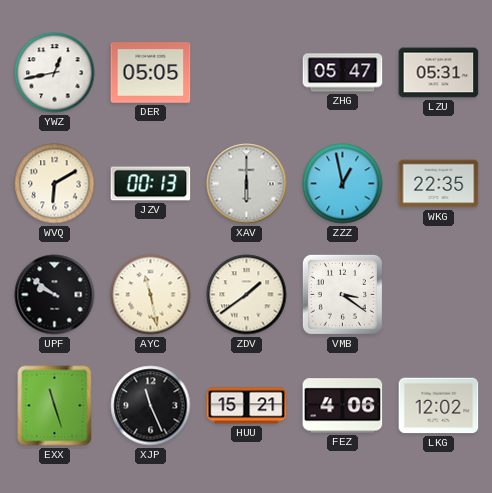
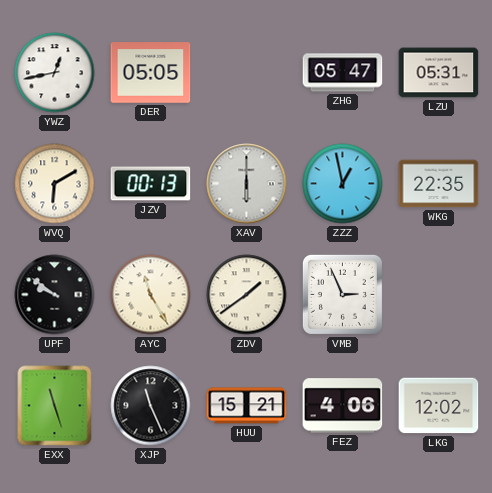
AYC: 11:28 -> 11:25 (151, 295)
VMB: 3:21 -> 2:56 (342, 294)
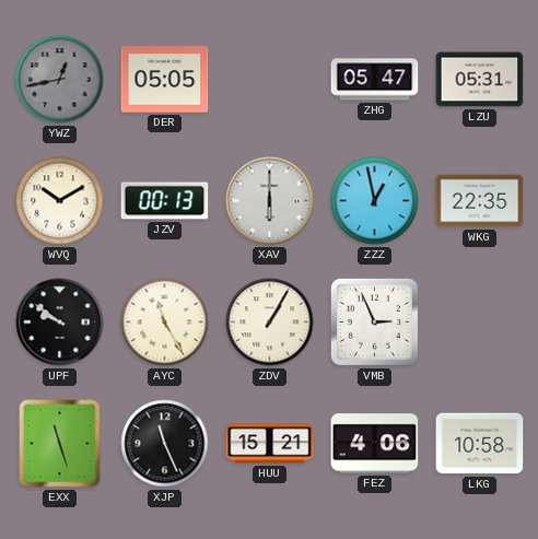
YWZ dial: white -> grey (60, 80)
WVQ: 6:10 -> 10:10 (60, 201)
ZDV: 1:39 -> 1:05 (270, 323)
LKG: 12:02 -> 10:58 (480, 444)
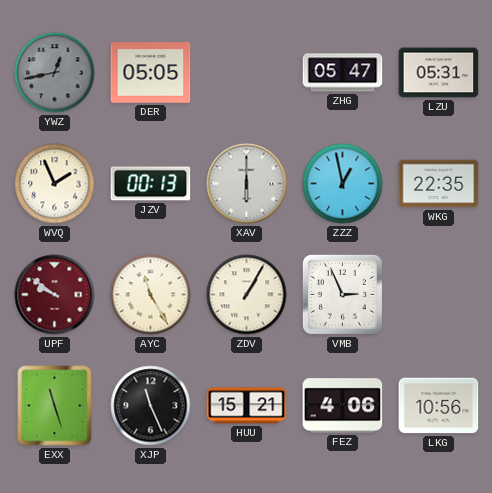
WVQ: 10:10 -> 1:56 (55, 184)
UPF dial: black -> burgundy (55, 295)
LKG: 10:58 -> 10:56 (439, 406)
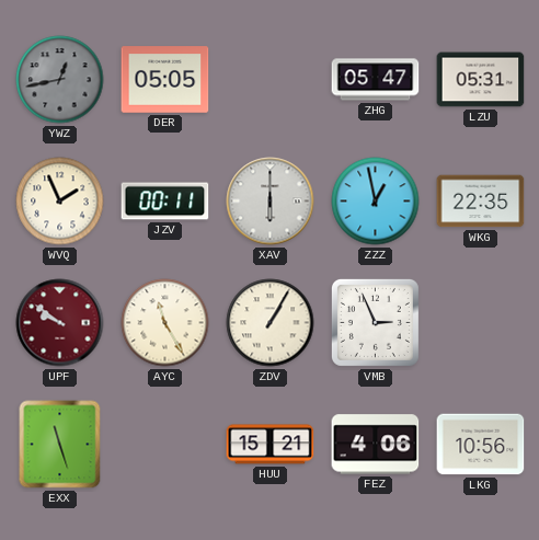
JZV: 00:13 -> 00:11 (165, 202)
XJP: 11:26 -> none (151, 406)
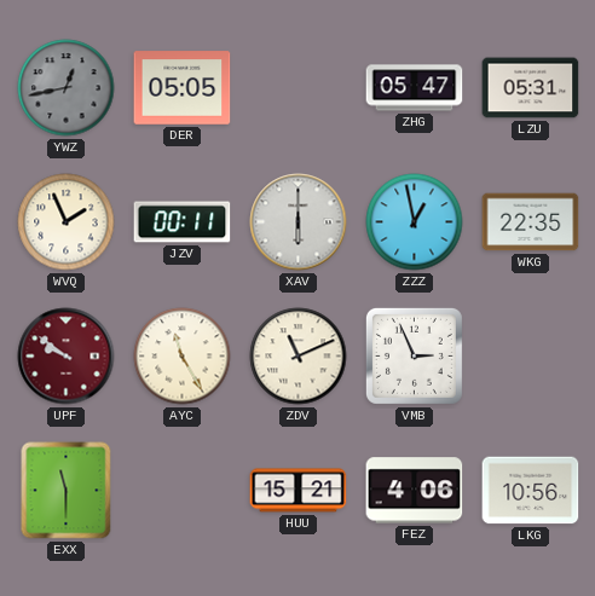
ZDV: 1:05 -> 11:11 (299, 357)
EXX: 11:27 -> 11:30 (67, 491)
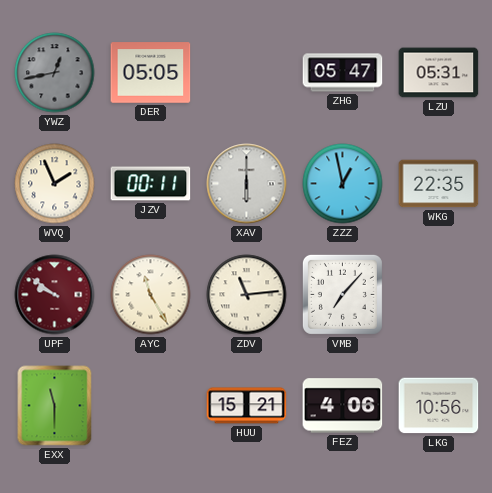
ZDV: 11:11 -> 11:14 (247, 295)
VMB: 2:56 -> 7:07 (342, 294)
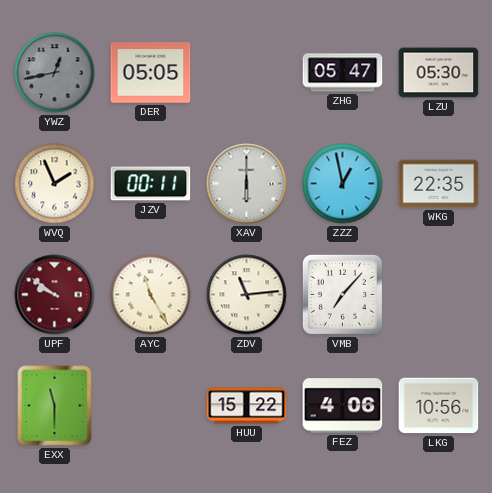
LZU: 05:31 -> 05:30 (439, 73)
HUU: 15:21 -> 15:22 (247, 406)
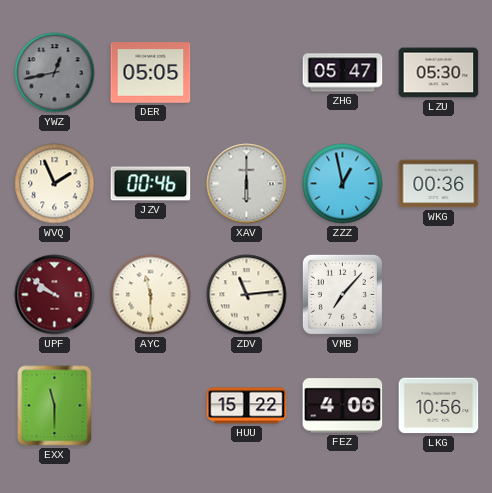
JZV: 00:11 -> 00:46 (151, 184)
WKG: 22:35 -> 00:36 (439, 184)
AYC: 11:25 -> 11:30 (151, 295)
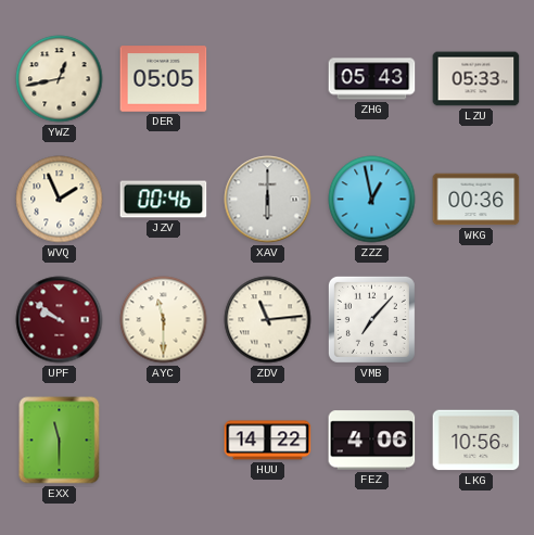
YWZ dial: grey -> cream (60, 79)
ZHG: 05:47 -> 05:43 (372, 79)
LZU: 05:30 -> 05:33 (476, 79)
HUU: 15:22 -> 14:22 (268, 441)
